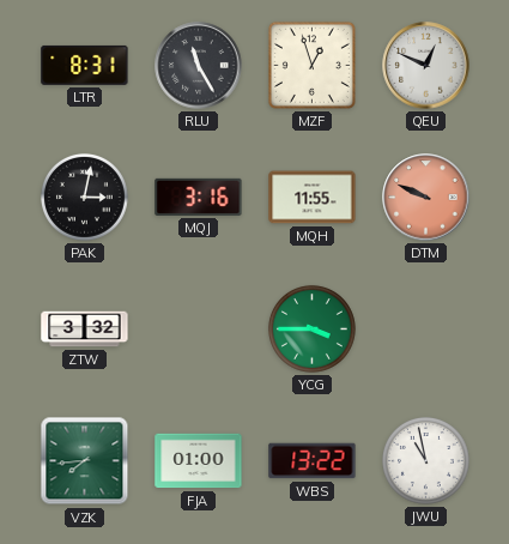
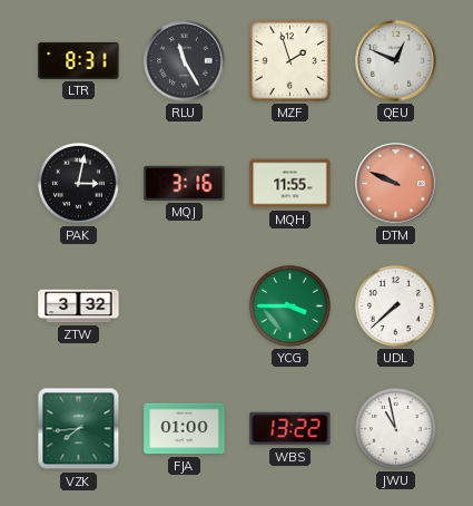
MZF: 12:57 -> 1:57 (289, 60)
UDL: none -> 7:38 (395, 305)
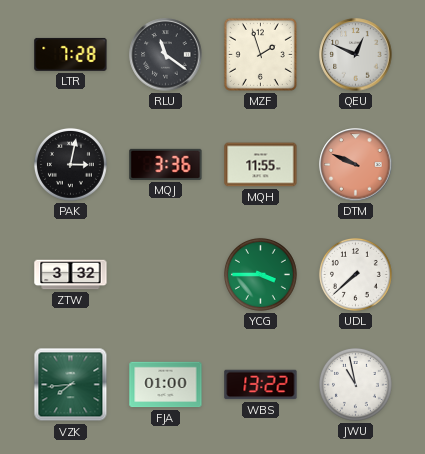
LTR: 8:31 -> 7:28 (71, 54)
RLU: 11:25 -> 11:21 (166, 55)
MQJ: 3:16 -> 3:36 (166, 164)
